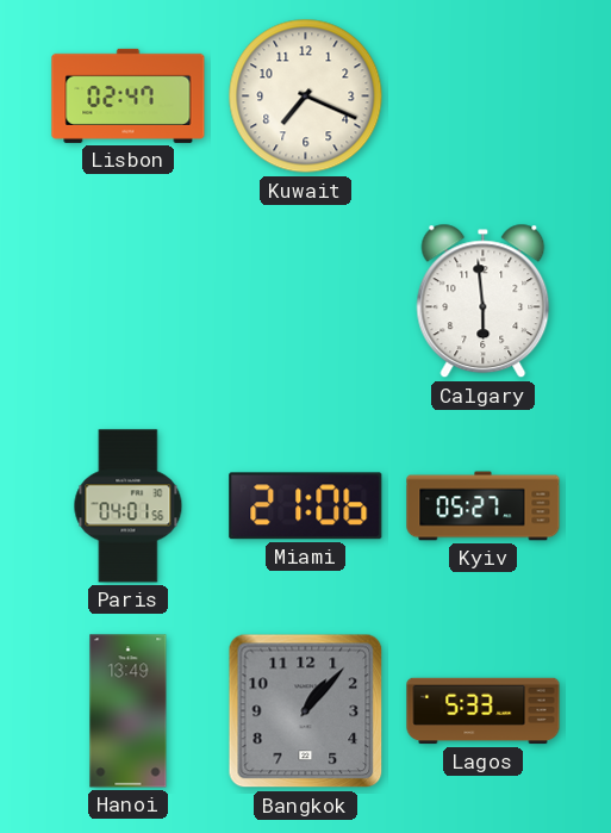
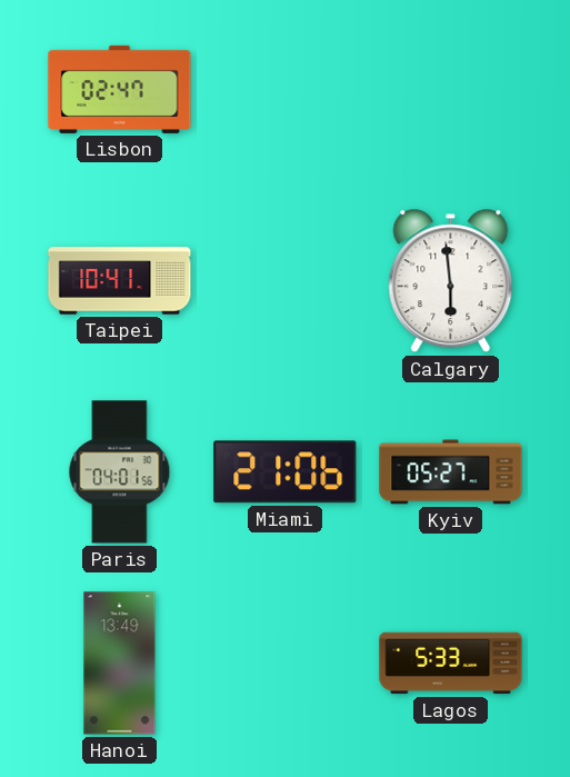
Kuwait: 7:19 -> none (306, 97)
Taipei: none -> 10:41 (120, 281)
Bangkok: 1:07 -> none (306, 711)
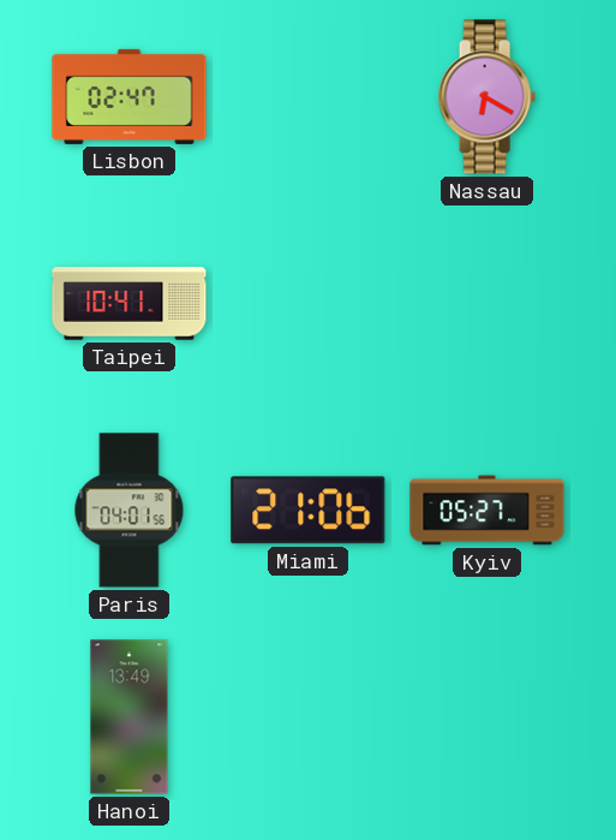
Nassau: none -> 6:20 (486, 97)
Calgary: 5:59 -> none (451, 281)
Lagos: 5:33 -> none (451, 664)
